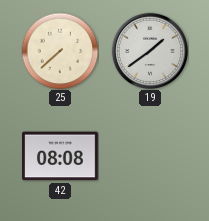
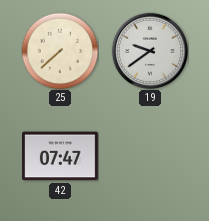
19: 1:39 -> 9:39 (149, 50)
42: 08:08 -> 07:47 (60, 156)
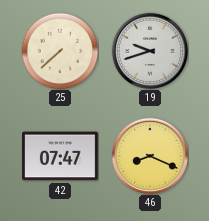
19: 9:39 -> 9:42 (149, 50)
46: none -> 8:19 (149, 155)
